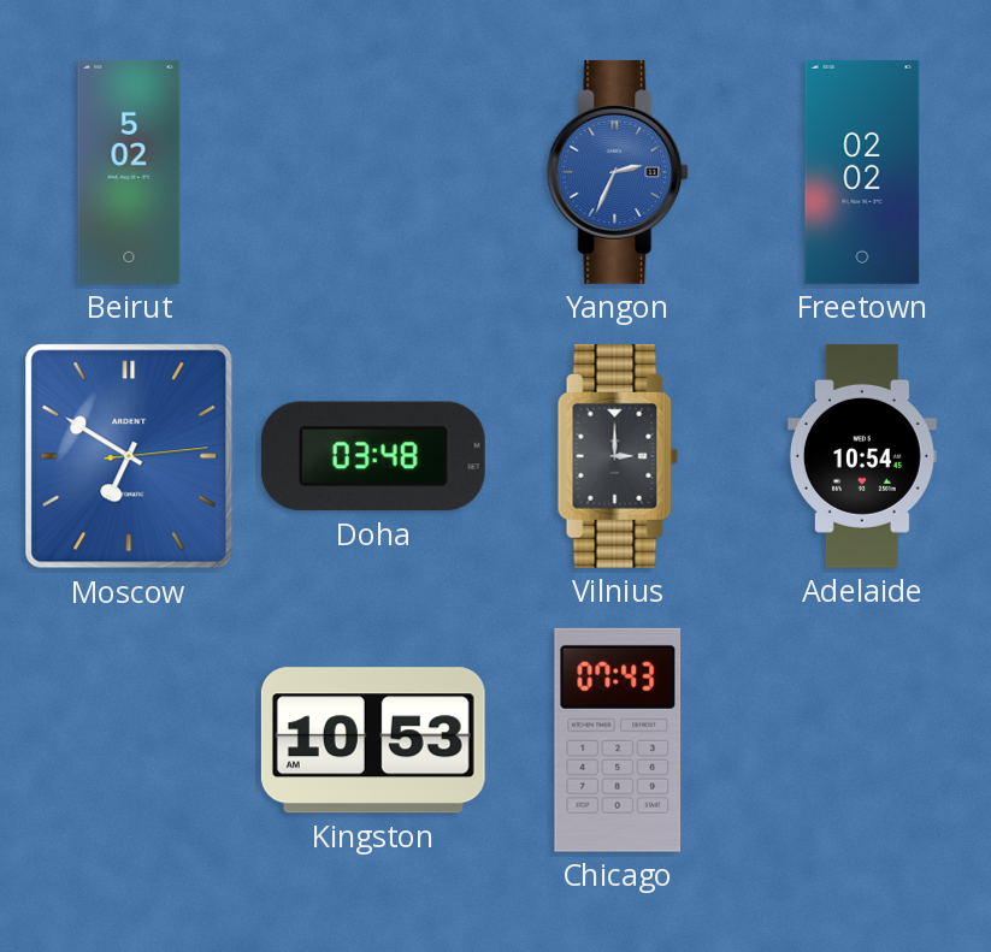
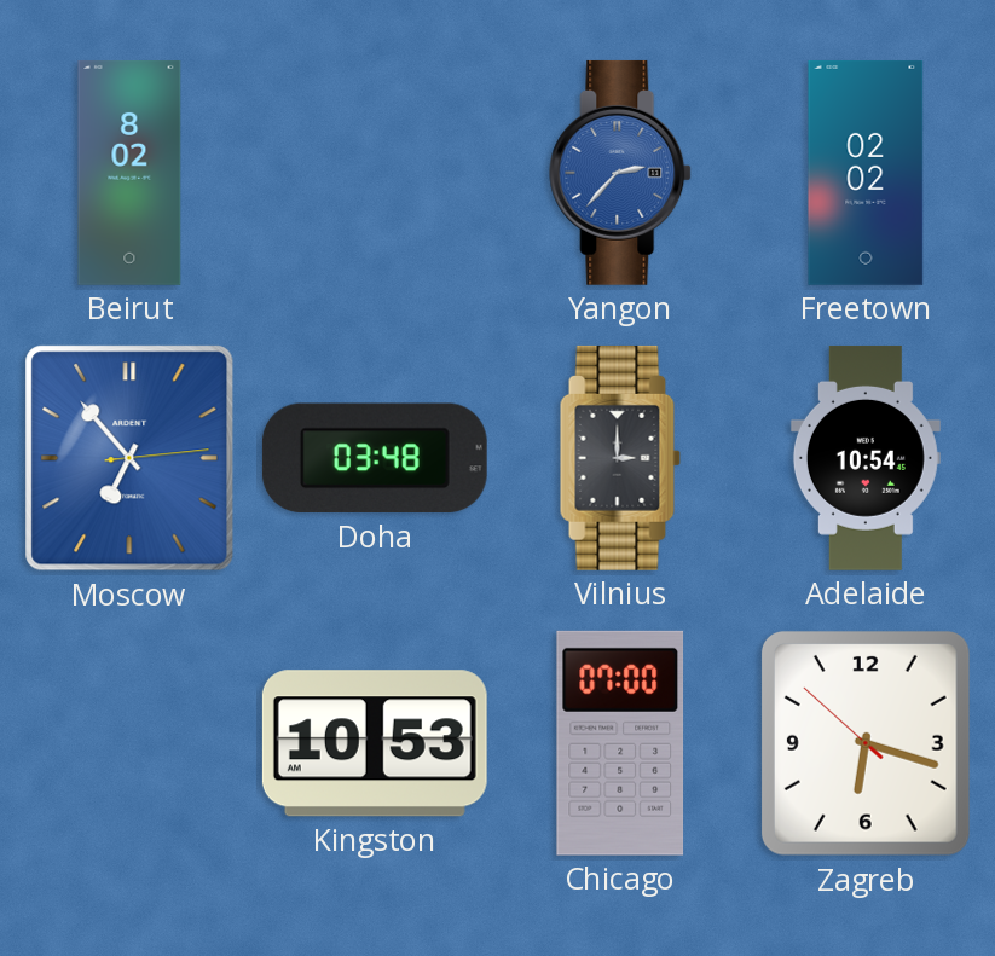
Beirut: 5:02 -> 8:02 (129, 173)
Yangon: 2:34 -> 2:37 (621, 173)
Moscow: 6:50 -> 6:53 (129, 458)
Chicago: 07:43 -> 07:00 (620, 743)
Zagreb: none -> 6:17 (866, 743)
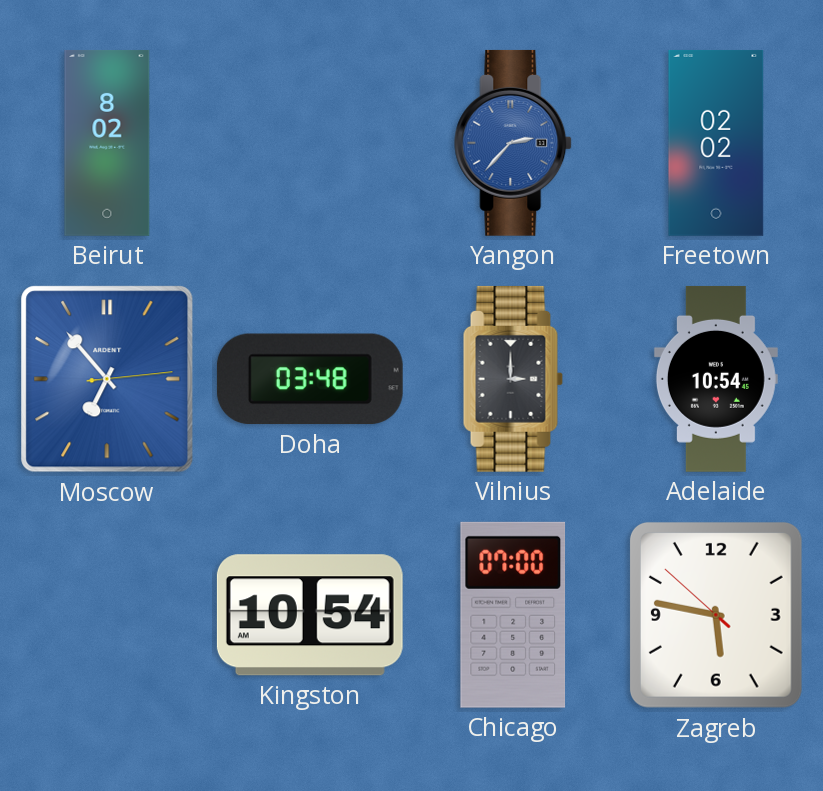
Kingston: 10:53 -> 10:54 (310, 615)
Zagreb: 6:17 -> 5:46 (716, 615)
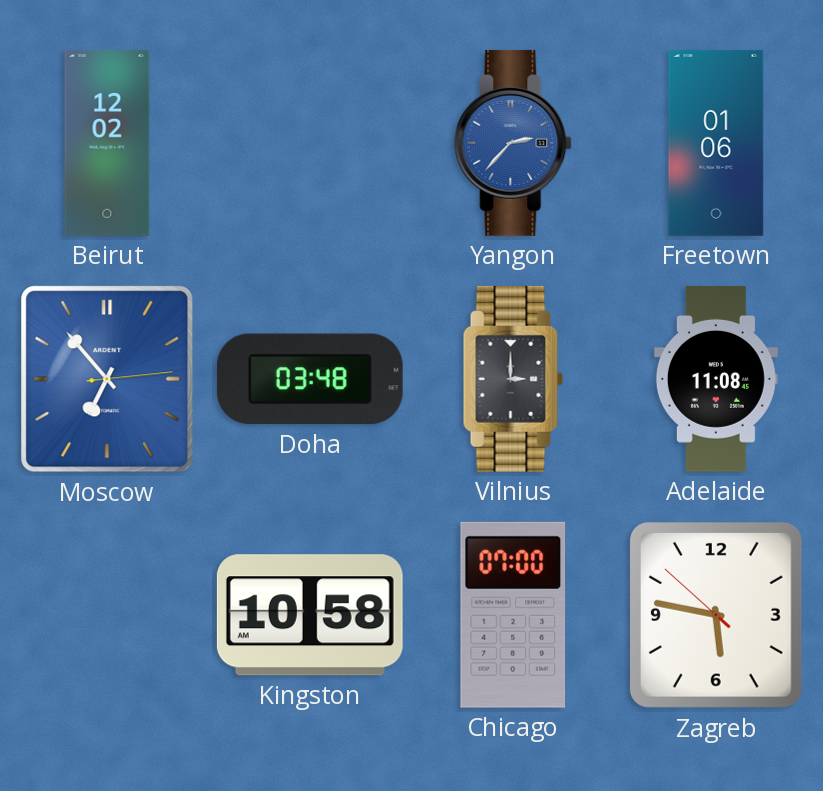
Beirut: 8:02 -> 12:02 (107, 143)
Freetown: 02:02 -> 01:06 (716, 143)
Adelaide: 10:54 -> 11:08 (716, 379)
Kingston: 10:54 -> 10:58 (310, 615)
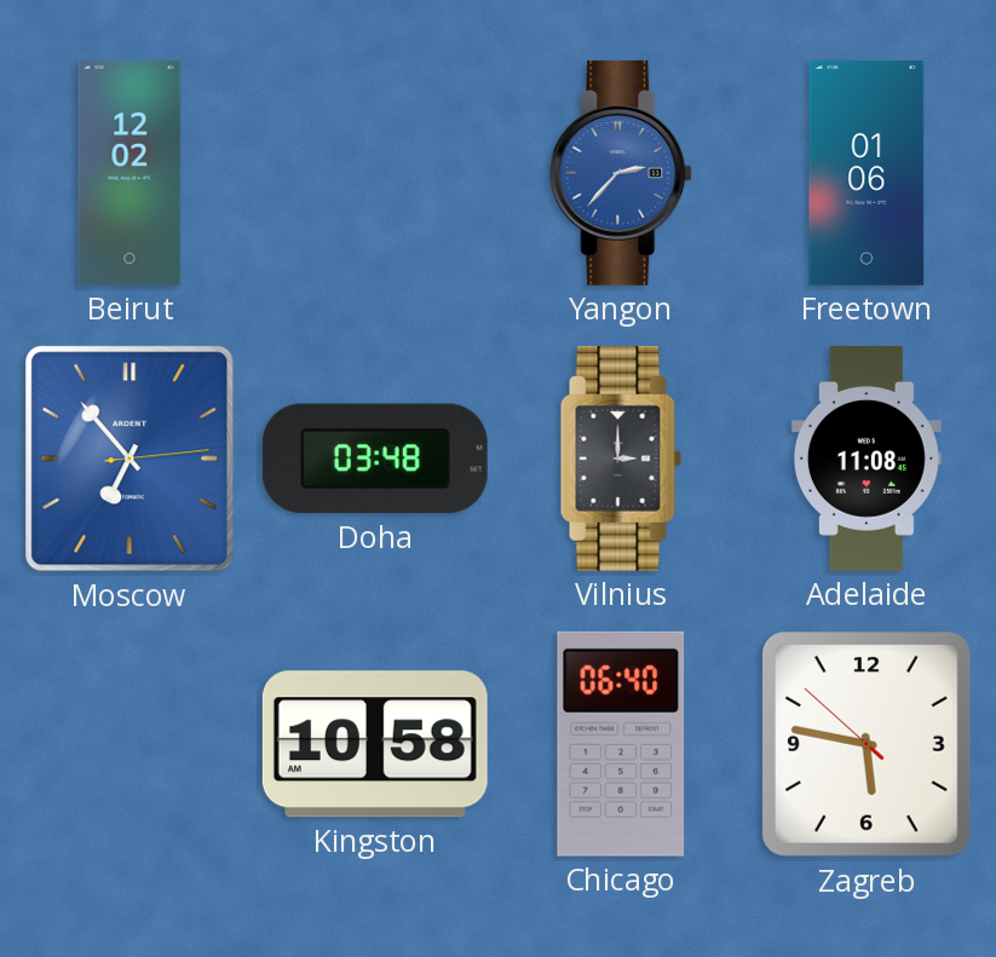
Chicago: 07:00 -> 06:40 (621, 744)
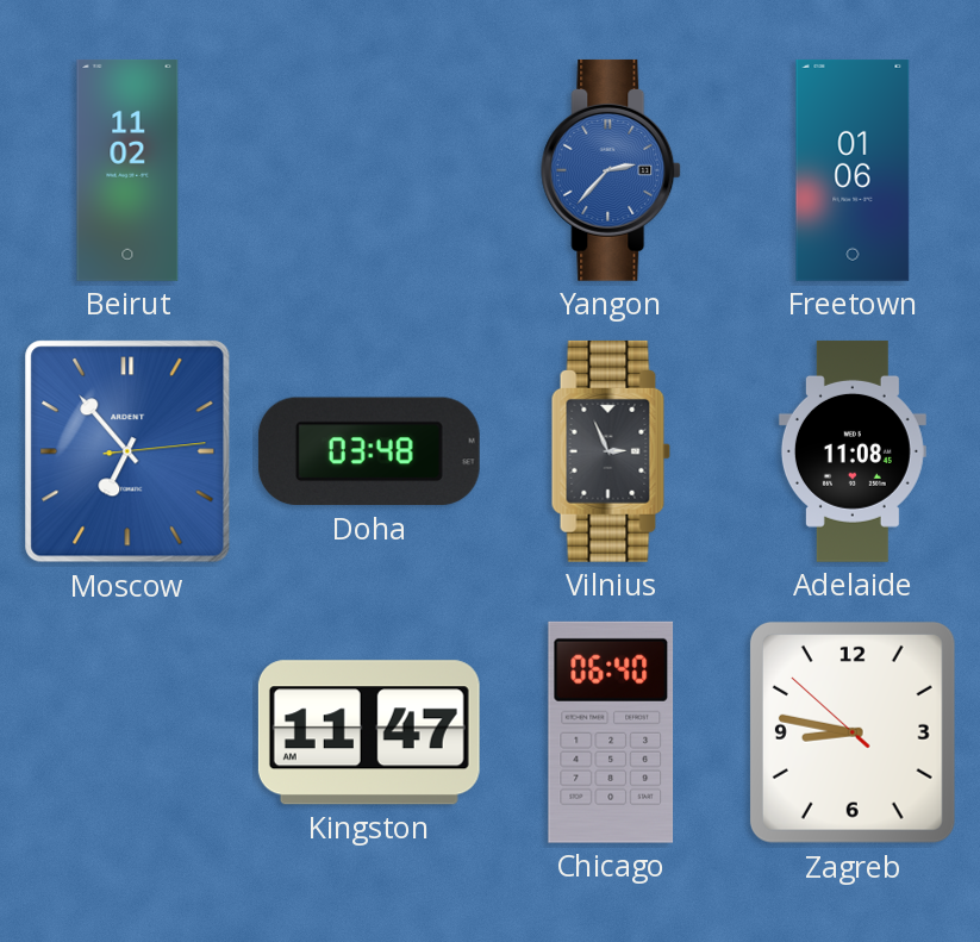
Beirut: 12:02 -> 11:02 (127, 170)
Vilnius: 3:00 -> 2:56 (611, 451)
Kingston: 10:58 -> 11:47 (369, 732)
Zagreb: 5:46 -> 8:46 (853, 732)
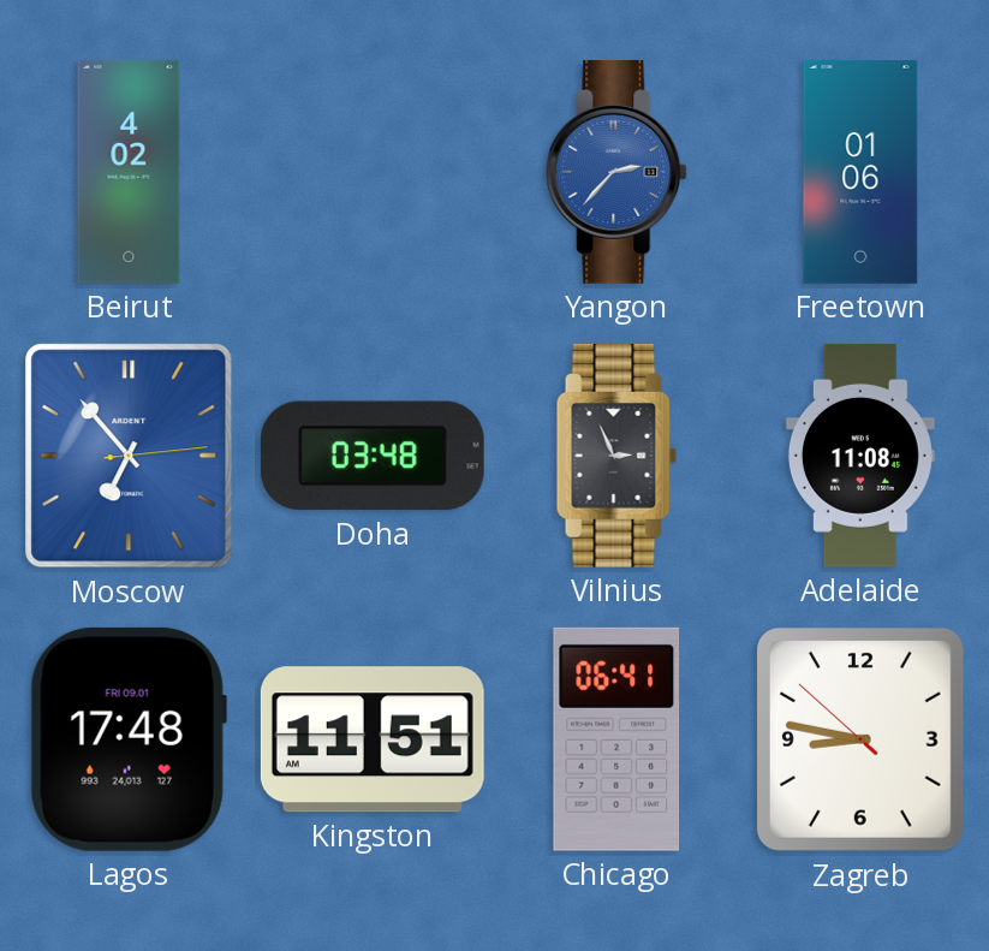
Beirut: 11:02 -> 4:02 (129, 172)
Lagos: none -> 17:48 (129, 739)
Kingston: 11:47 -> 11:51 (373, 739)
Chicago: 06:40 -> 06:41 (616, 739)
